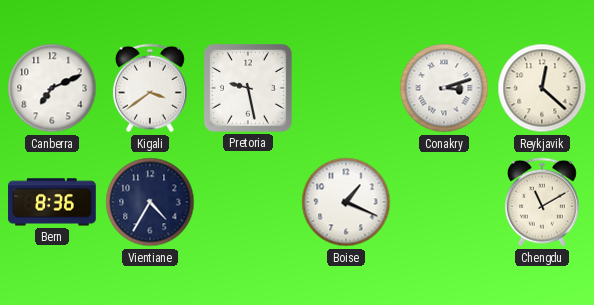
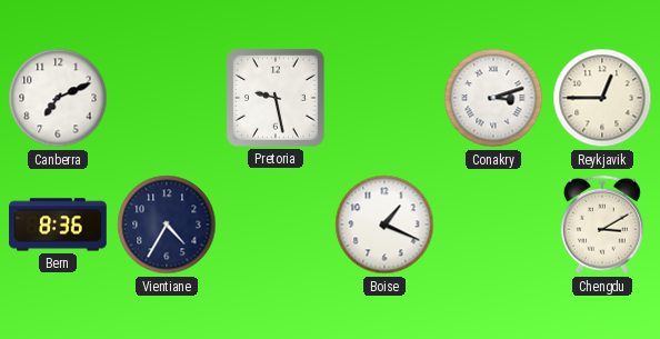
Kigali: 3:39 -> none (150, 88)
Reykjavik: 12:22 -> 12:45 (602, 98)
Chengdu: 11:10 -> 3:10 (602, 225)
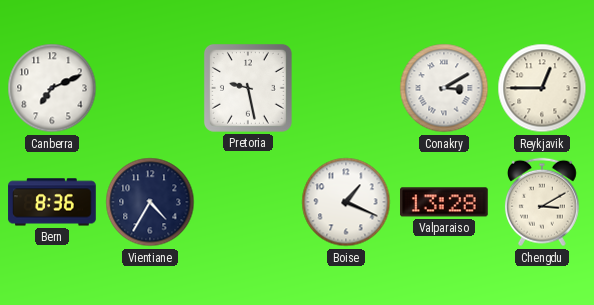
Conakry: 3:12 -> 3:10 (444, 88)
Valparaiso: none -> 13:28 (445, 202)
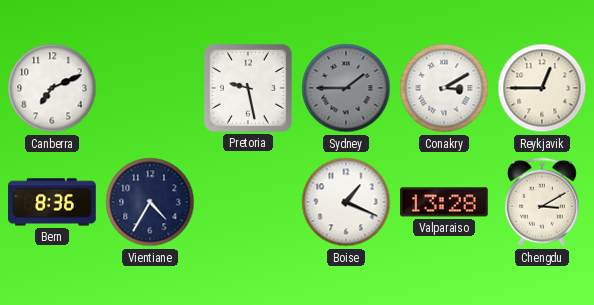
Sydney: none -> 1:45 (346, 88)
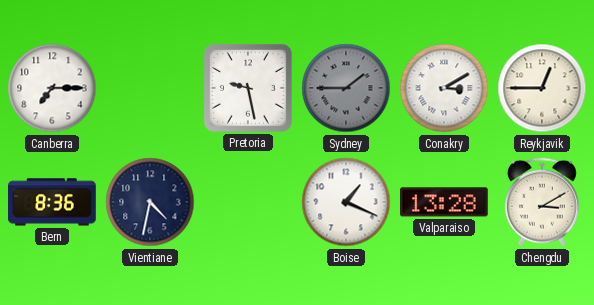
Canberra: 7:11 -> 7:15 (52, 88)
Vientiane: 4:35 -> 4:32 (150, 202)
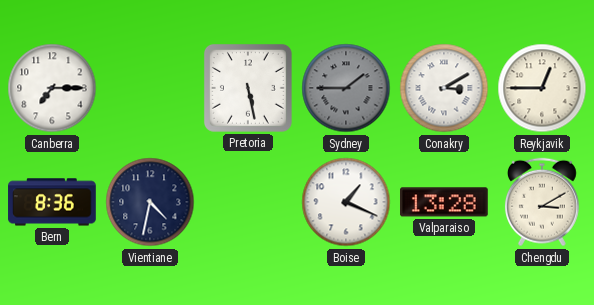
Pretoria: 9:28 -> 5:28 (248, 88)
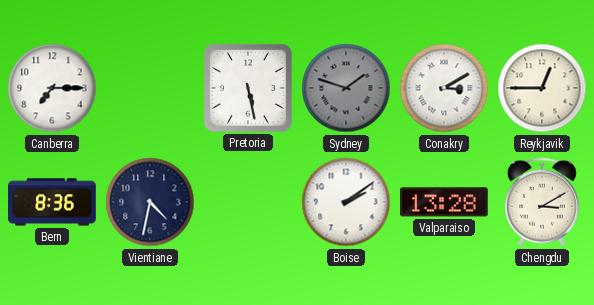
Sydney: 1:45 -> 1:48 (346, 88)
Boise: 1:19 -> 2:09 (346, 202)
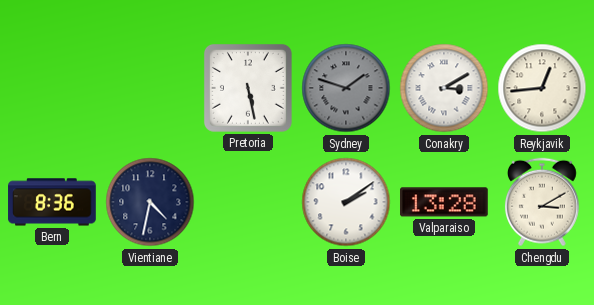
Canberra: 7:15 -> none (52, 88)
Reykjavik: 12:45 -> 12:44 (542, 88)
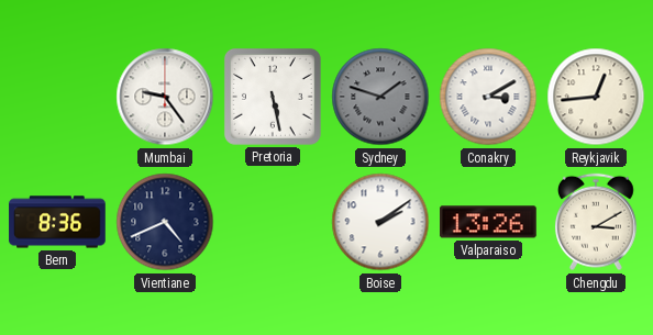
Mumbai: none -> 9:24 (165, 97)
Vientiane: 4:32 -> 4:41 (165, 222)
Valparaiso: 13:28 -> 13:26 (489, 222)
